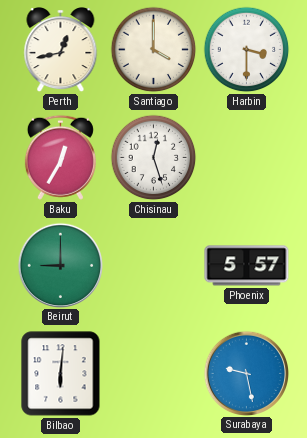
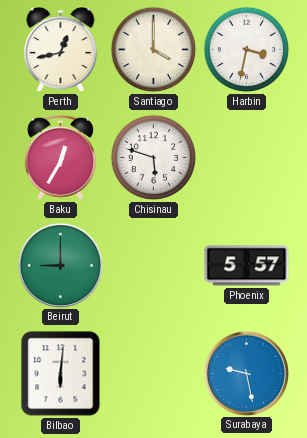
Harbin: 3:30 -> 3:32 (247, 50)
Chisinau: 12:27 -> 5:48 (154, 158)
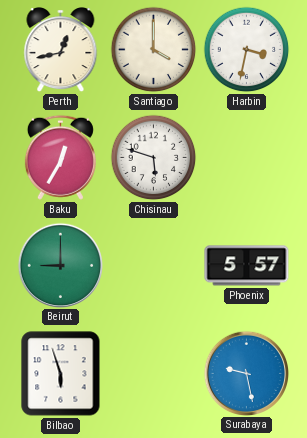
Bilbao: 6:01 -> 5:57 (61, 374)
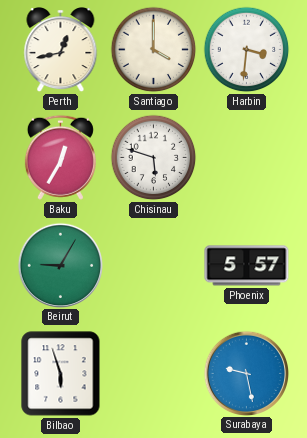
Harbin: 3:32 -> 3:31 (247, 50)
Beirut: 9:00 -> 9:05 (60, 265)
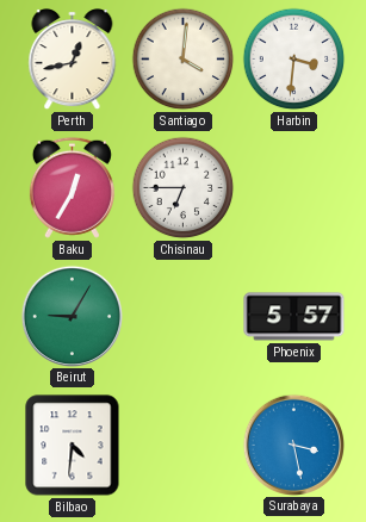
Santiago: 4:00 -> 4:01 (184, 60)
Chisinau: 5:48 -> 6:45 (184, 188)
Bilbao: 5:57 -> 4:31 (73, 446)
Surabaya: 9:28 -> 3:28 (293, 445)
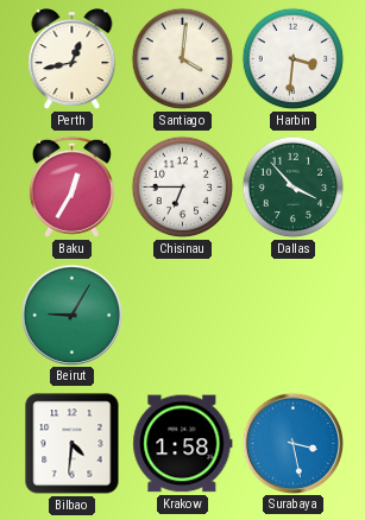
Dallas: none -> 3:53 (294, 188)
Phoenix: 5:57 -> none (294, 317)
Krakow: none -> 1:58 (183, 444)
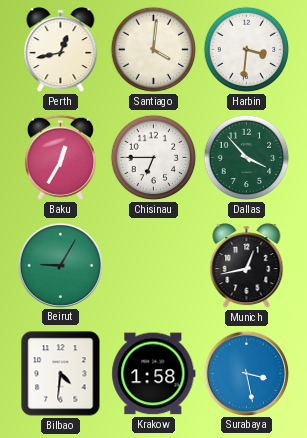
Munich: none -> 12:43 (247, 266)
